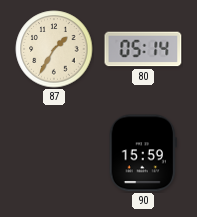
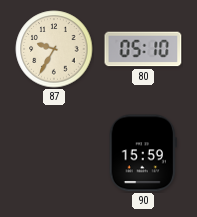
87: 1:35 -> 9:35 (54, 49)
80: 05:14 -> 05:10 (143, 49)
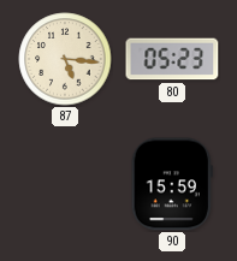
87: 9:35 -> 5:16 (65, 59)
80: 05:10 -> 05:23 (172, 59)
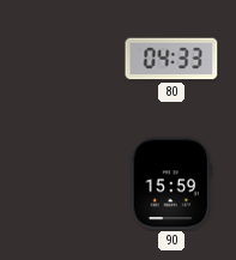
87: 5:16 -> none (65, 59)
80: 05:23 -> 04:33 (171, 59)
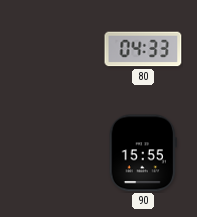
90: 15:59 -> 15:55 (143, 153)
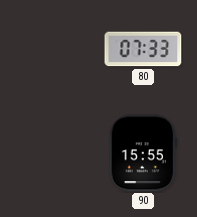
80: 04:33 -> 07:33 (143, 49)
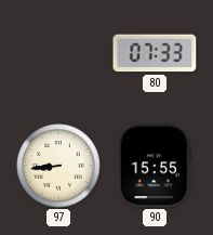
97: none -> 8:44 (58, 166)
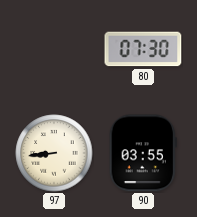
80: 07:33 -> 07:30 (143, 49)
90: 15:55 -> 03:55 (143, 153)
